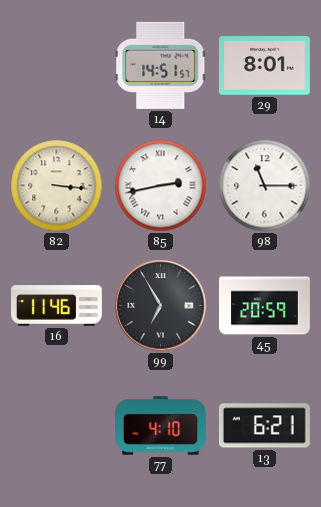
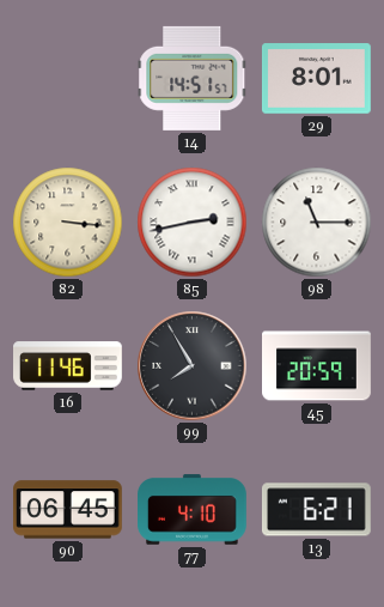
99: 6:55 -> 7:55 (193, 366)
90: none -> 06:45 (68, 510)
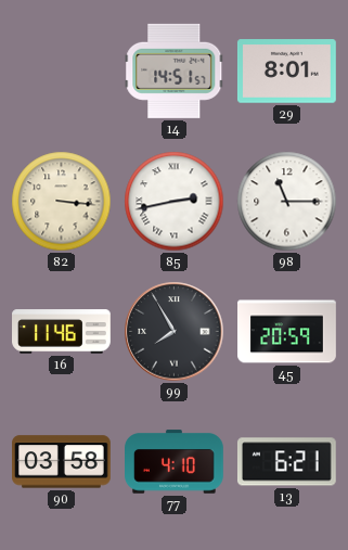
90: 06:45 -> 03:58 (62, 462)
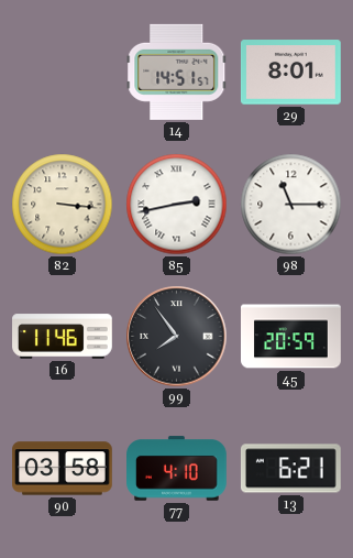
99: 7:55 -> 7:54 (177, 337)
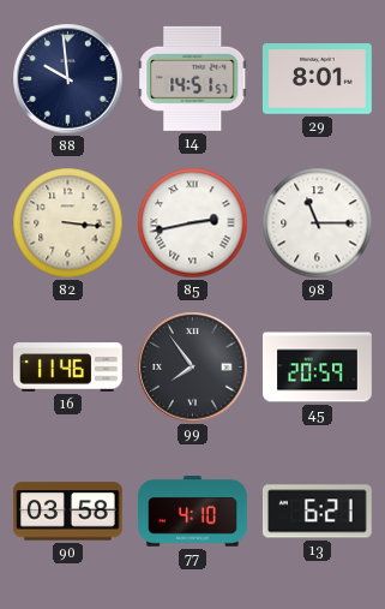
88: none -> 9:59 (68, 79)
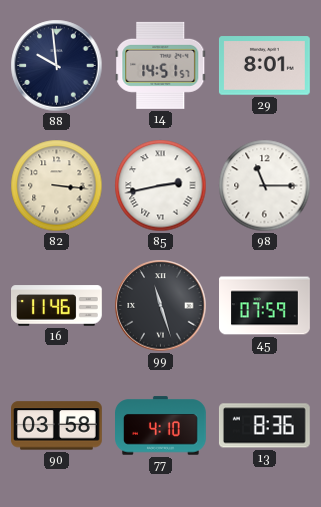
99: 7:54 -> 11:27 (161, 306)
45: 20:59 -> 07:59 (265, 306)
13: 6:21 -> 8:36 (264, 426)
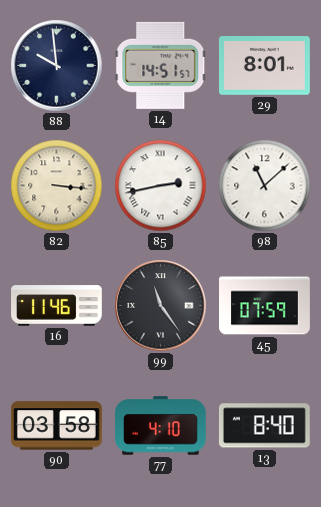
98: 11:15 -> 11:08 (265, 186)
99: 11:27 -> 11:24 (161, 306)
13: 8:36 -> 8:40 (264, 426)
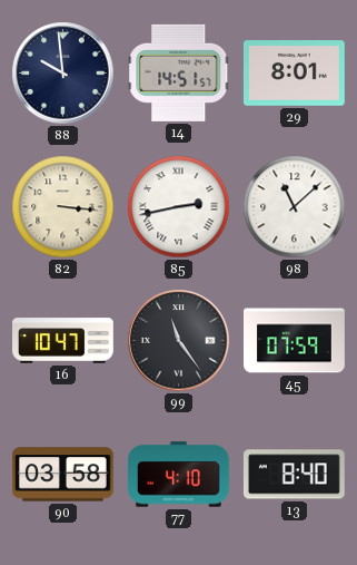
16: 11:46 -> 10:47 (63, 341)
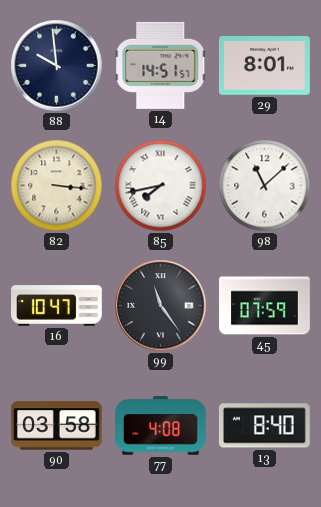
85: 2:43 -> 7:43 (161, 186)
77: 4:10 -> 4:08 (161, 426)
